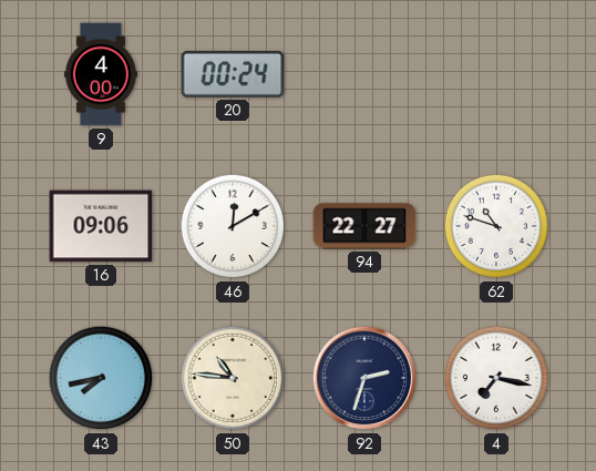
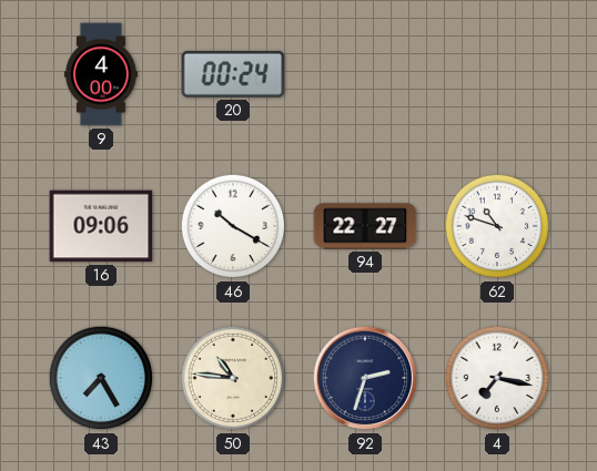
46: 12:10 -> 10:20 (233, 226)
43: 7:43 -> 7:25 (101, 378)
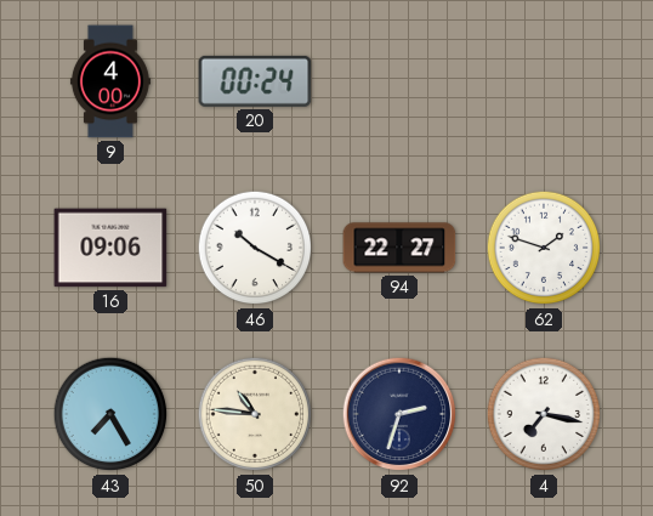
62: 10:48 -> 1:48 (544, 248)
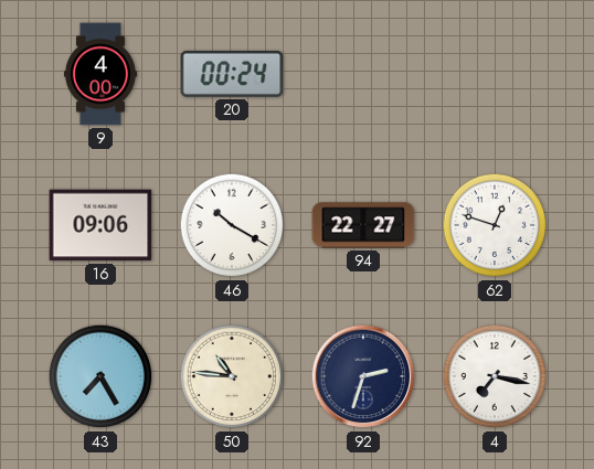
62: 1:48 -> 12:48 (495, 225)
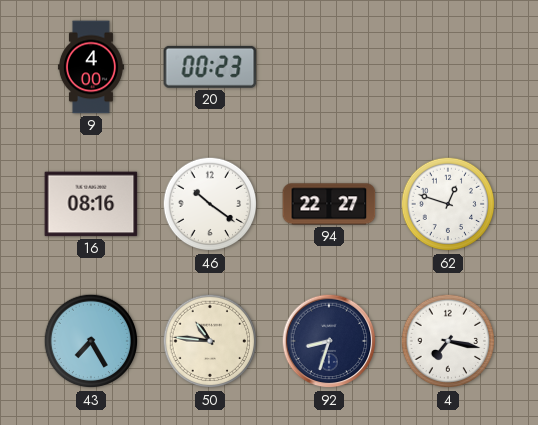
20: 00:24 -> 00:23 (210, 67)
16: 09:06 -> 08:16 (91, 204)
46: 10:20 -> 10:21 (210, 204)
92: 2:33 -> 8:33 (329, 341)
